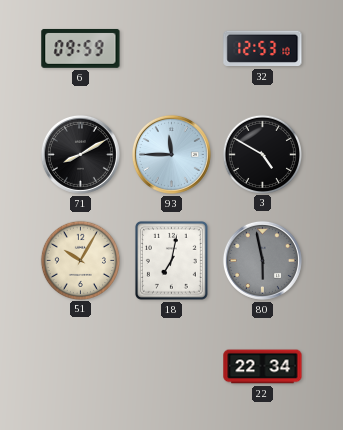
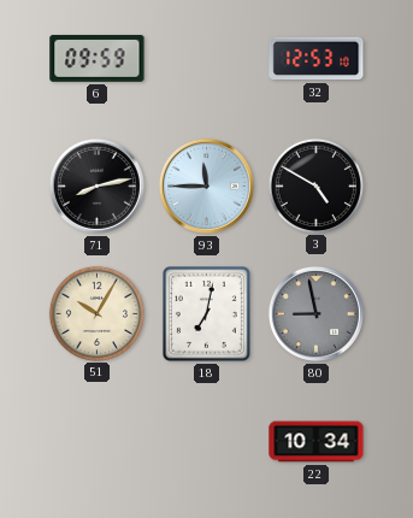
71: 8:10 -> 8:13 (96, 186)
80: 5:58 -> 8:58 (315, 313)
22: 22:34 -> 10:34 (317, 442)
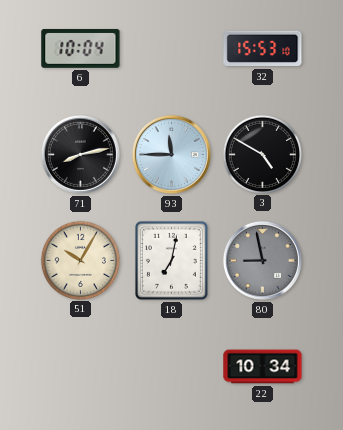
6: 09:59 -> 10:04 (81, 48)
32: 12:53 -> 15:53 (263, 49)
